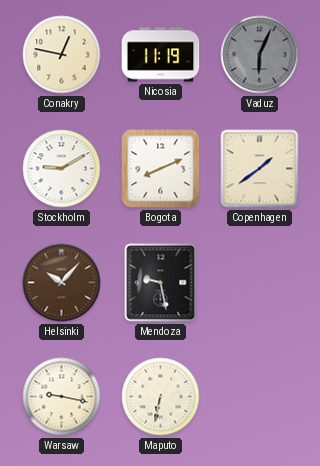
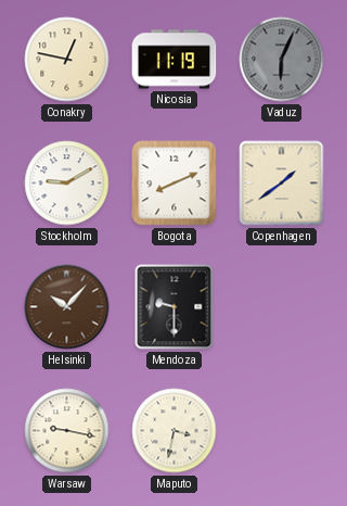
Mendoza: 9:28 -> 9:30 (175, 307)
Maputo: 6:32 -> 3:32 (175, 431)
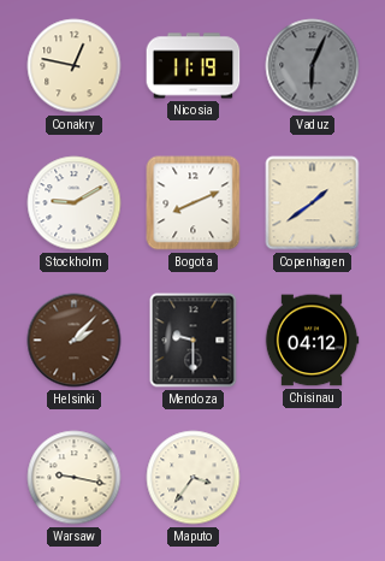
Helsinki: 10:07 -> 2:07 (75, 341)
Chisinau: none -> 04:12 (312, 341)
Maputo: 3:32 -> 3:36 (194, 478)
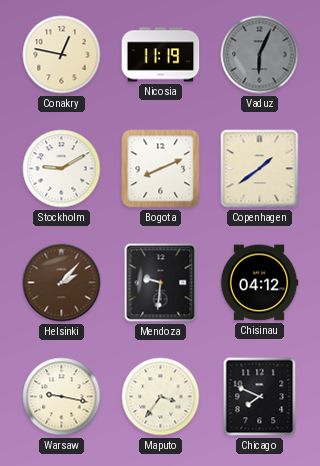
Mendoza: 9:30 -> 9:31 (161, 283)
Chicago: none -> 7:49 (260, 397)
